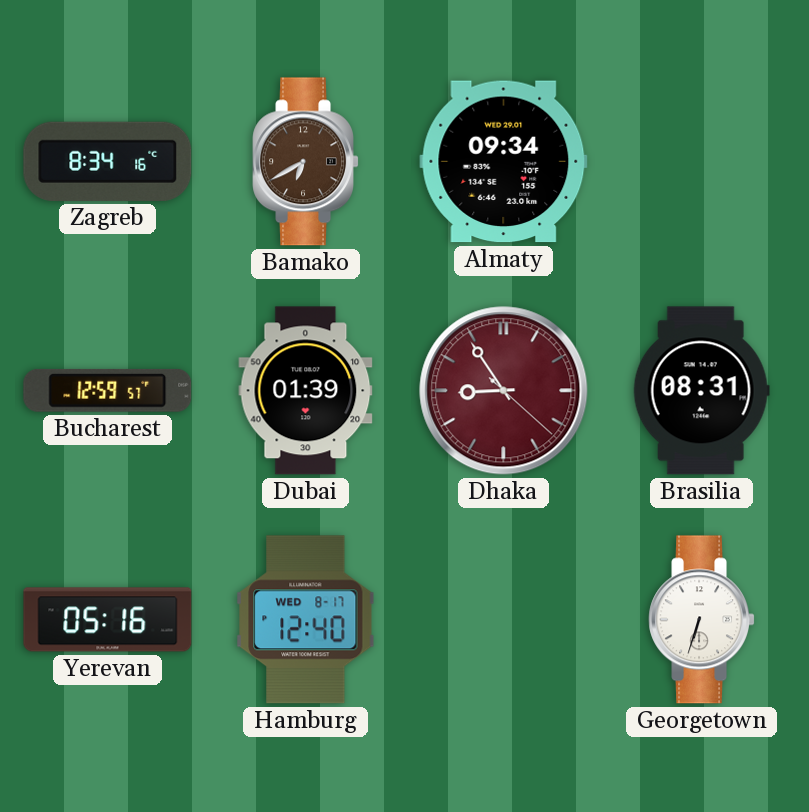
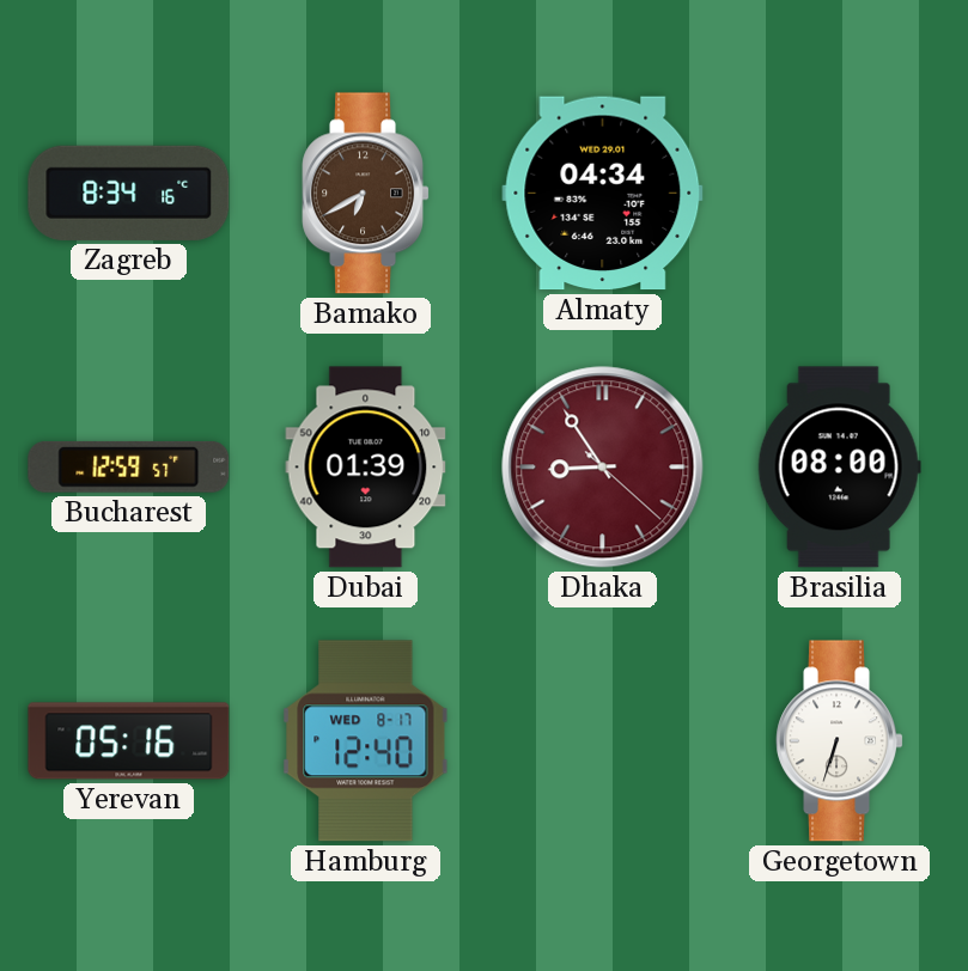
Almaty: 09:34 -> 04:34 (603, 194)
Brasilia: 08:31 -> 08:00 (839, 468)
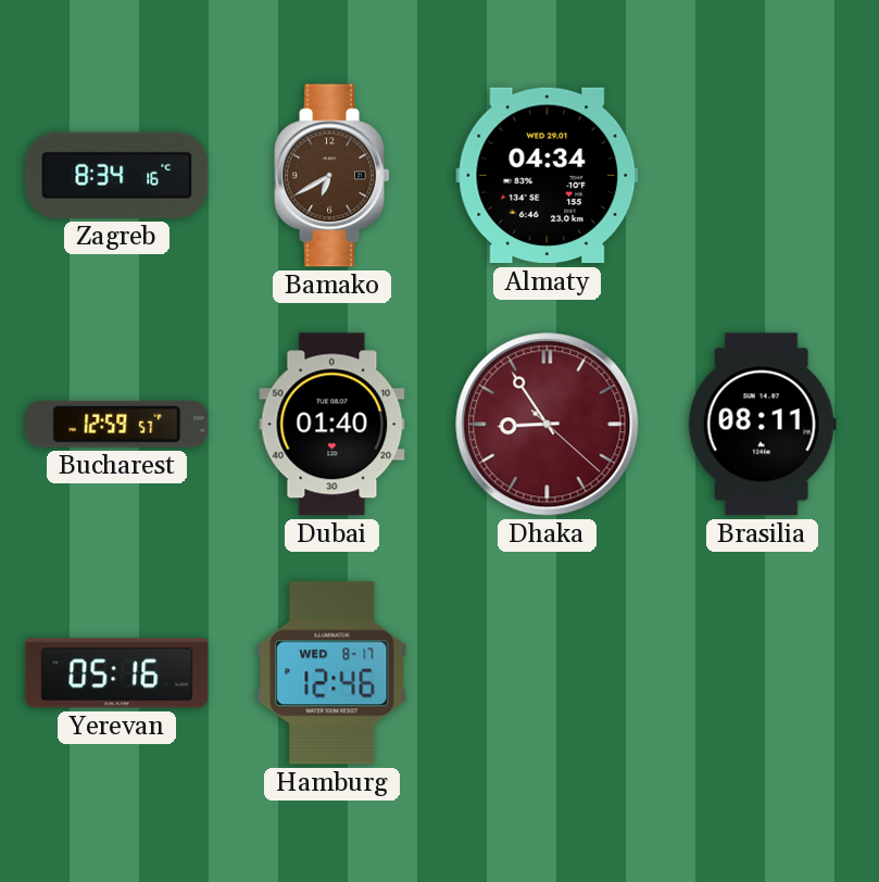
Dubai: 01:39 -> 01:40 (332, 425)
Brasilia: 08:00 -> 08:11 (762, 425)
Hamburg: 12:40 -> 12:46 (332, 673)
Georgetown: 6:33 -> none (839, 741)
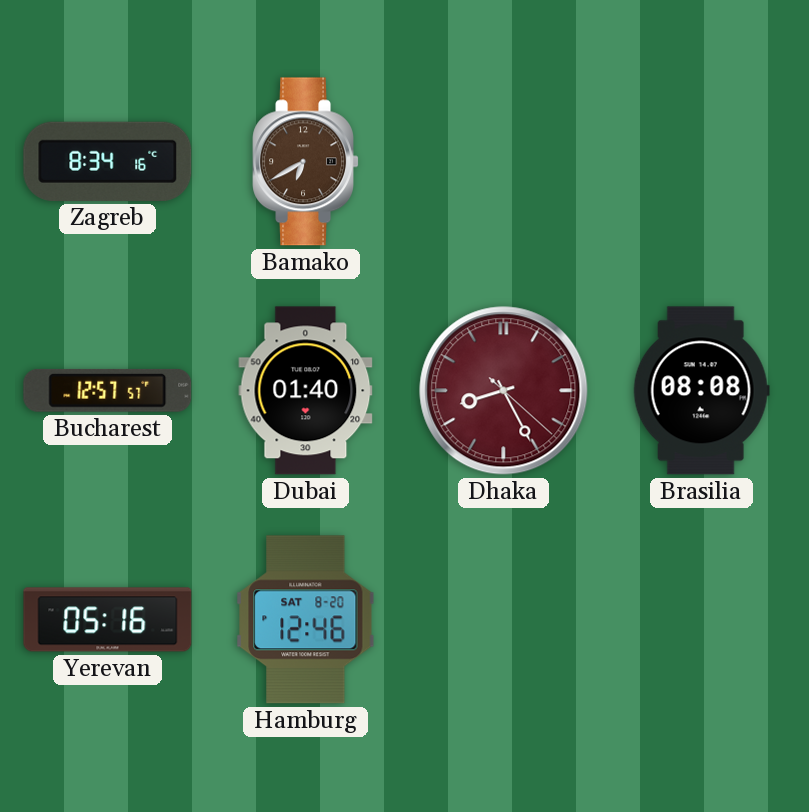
Almaty: 04:34 -> none (548, 176)
Bucharest: 12:59 -> 12:57 (108, 390)
Dhaka: 8:54 -> 8:25 (504, 391)
Brasilia: 08:11 -> 08:08 (701, 391)
Hamburg date: WED 8-17 -> SAT 8-20 (306, 620)
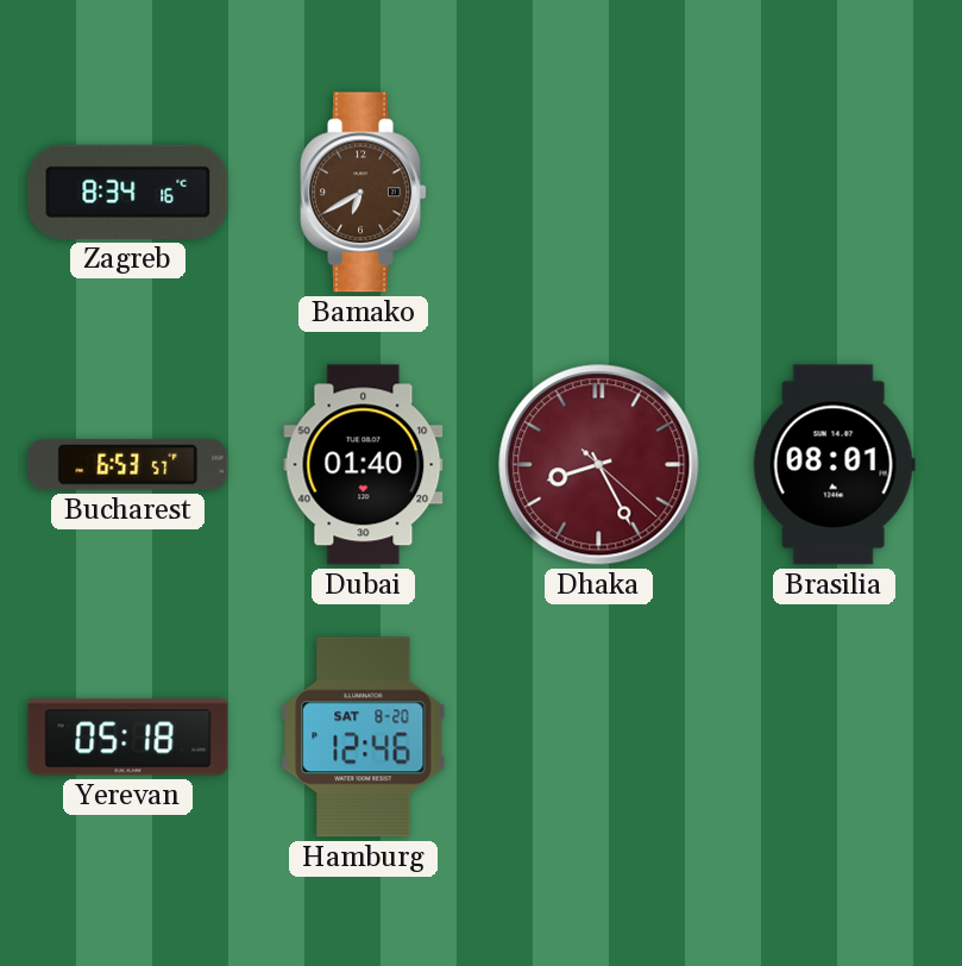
Bucharest: 12:57 -> 6:53 (128, 464)
Brasilia: 08:08 -> 08:01 (834, 465)
Yerevan: 05:16 -> 05:18 (128, 738)
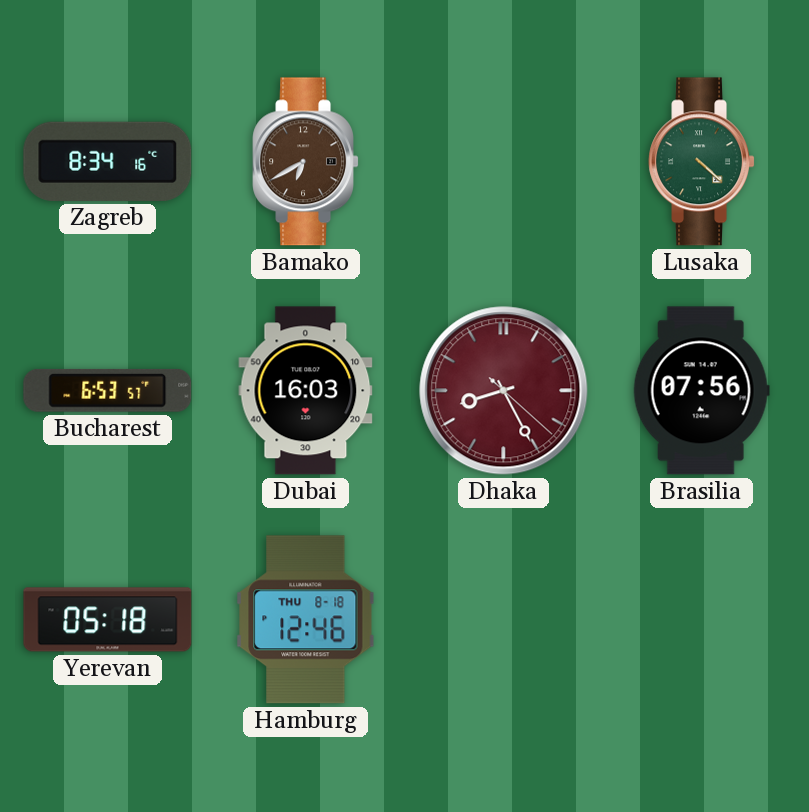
Lusaka: none -> 4:22 (701, 162)
Dubai: 01:40 -> 16:03 (306, 391)
Brasilia: 08:01 -> 07:56 (701, 391)
Hamburg date: SAT 8-20 -> THU 8-18 (306, 620)
